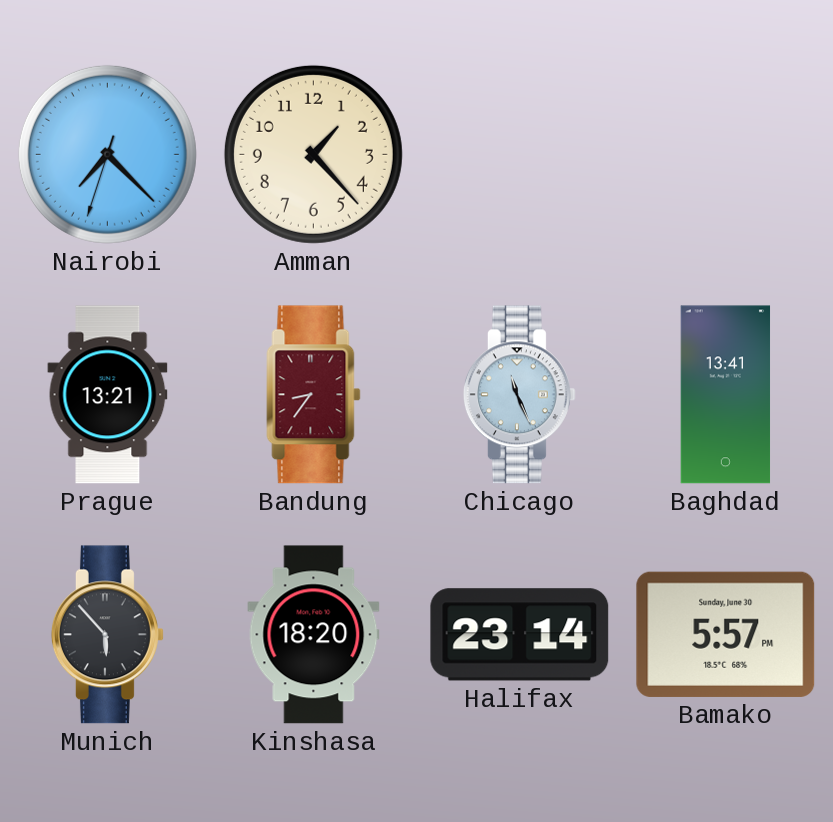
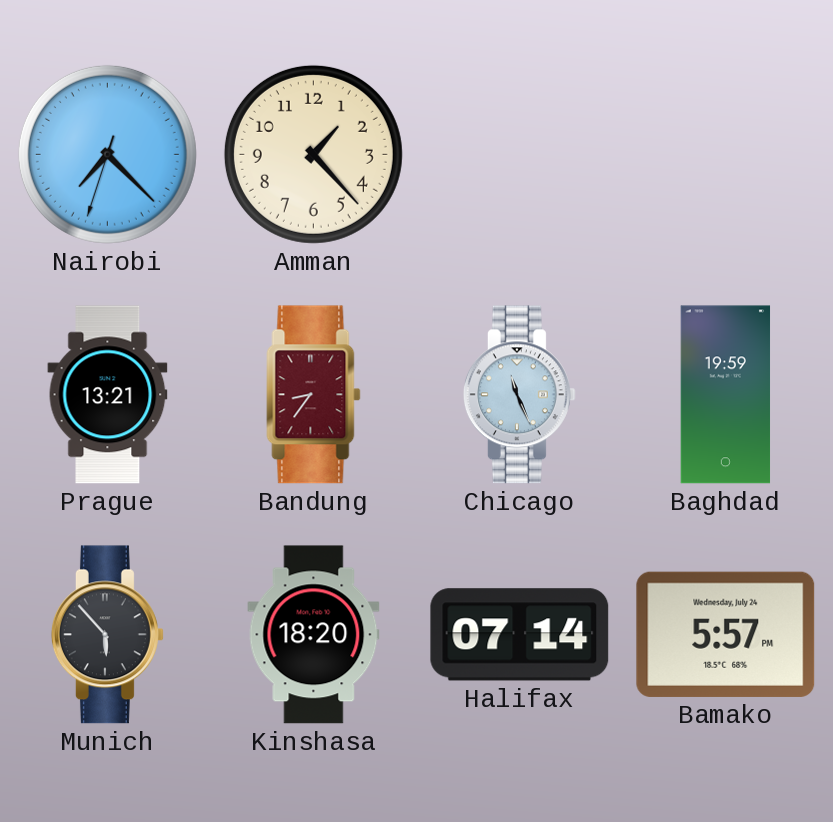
Baghdad: 13:41 -> 19:59 (726, 395)
Halifax: 23:14 -> 07:14 (520, 635)
Bamako date: Sunday, June 30 -> Wednesday, July 24 (726, 634)
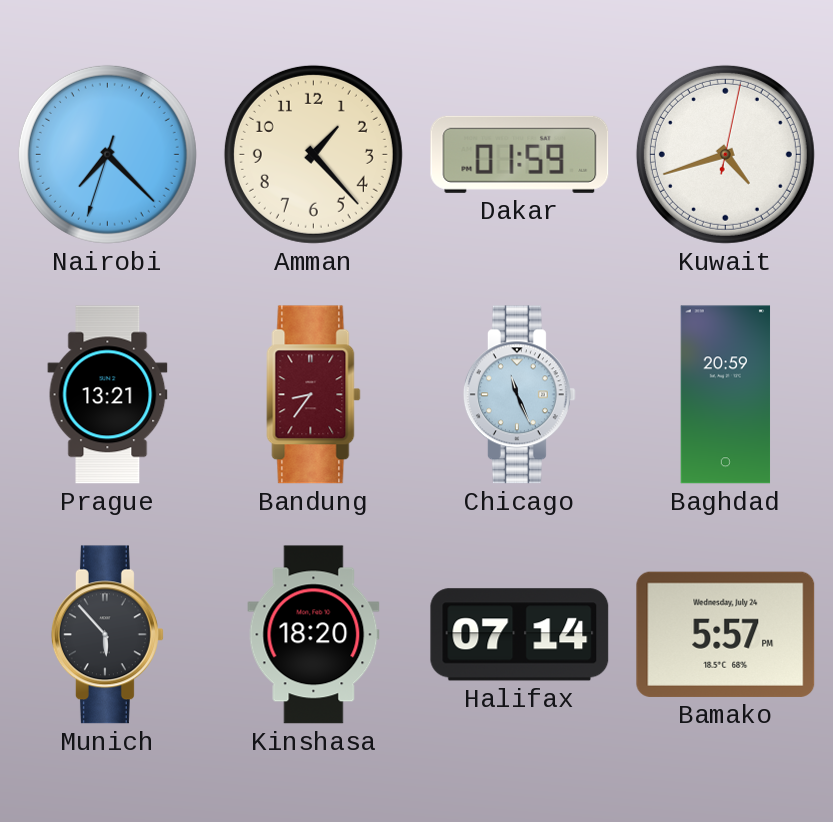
Dakar: none -> 01:59 (520, 154)
Kuwait: none -> 4:42 (725, 154)
Baghdad: 19:59 -> 20:59 (726, 395)
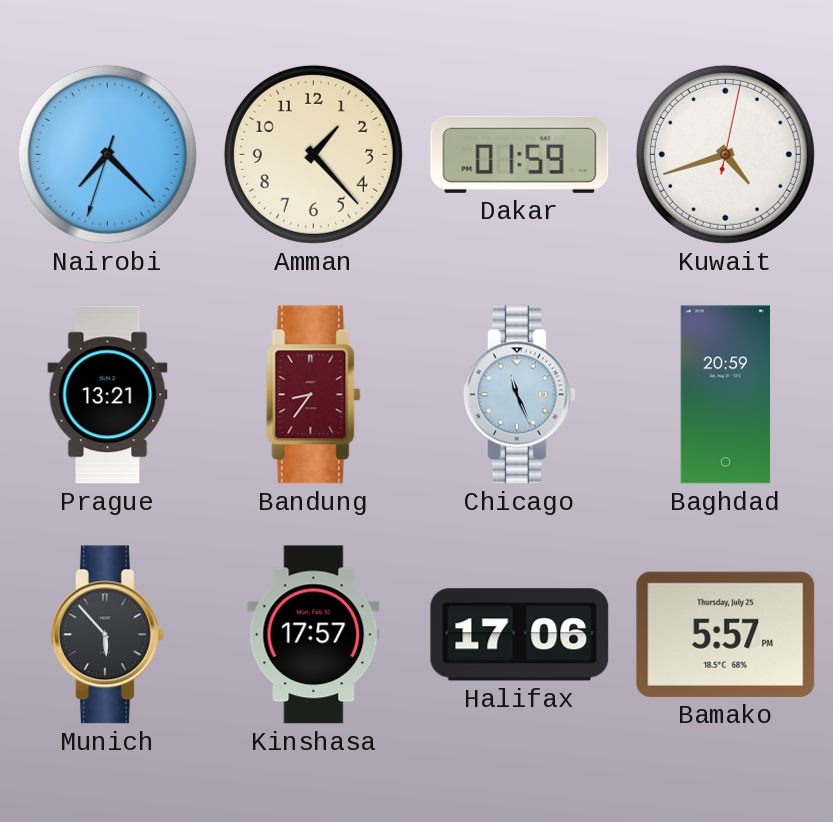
Kinshasa: 18:20 -> 17:57 (314, 635)
Halifax: 07:14 -> 17:06 (520, 635)
Bamako date: Wednesday, July 24 -> Thursday, July 25 (726, 634)
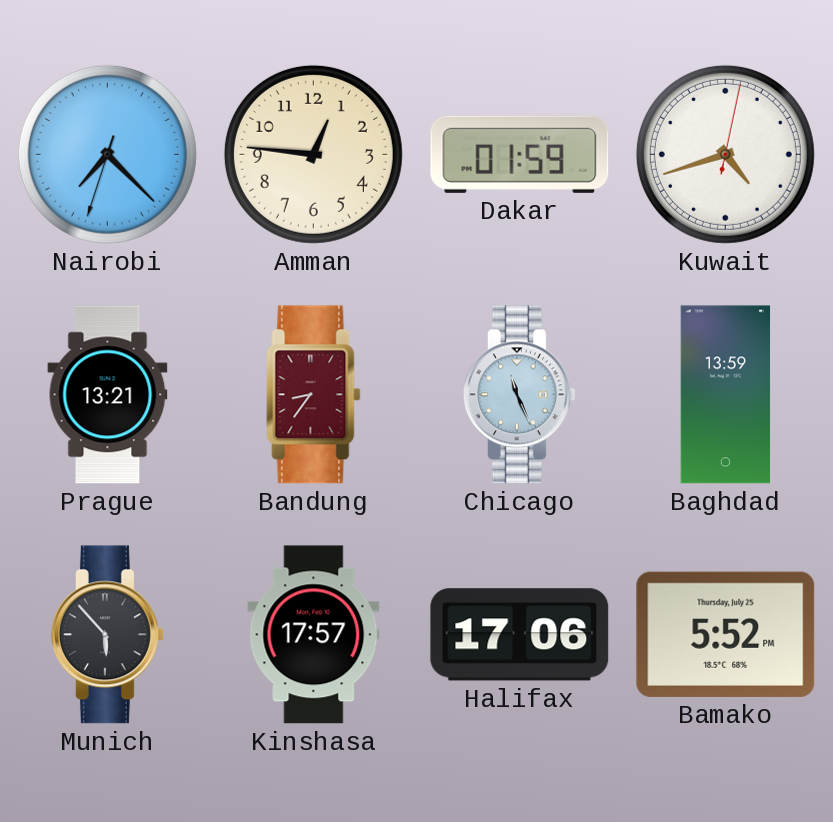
Amman: 1:23 -> 12:46 (313, 154)
Baghdad: 20:59 -> 13:59 (726, 395)
Bamako: 5:57 -> 5:52 (726, 634)
